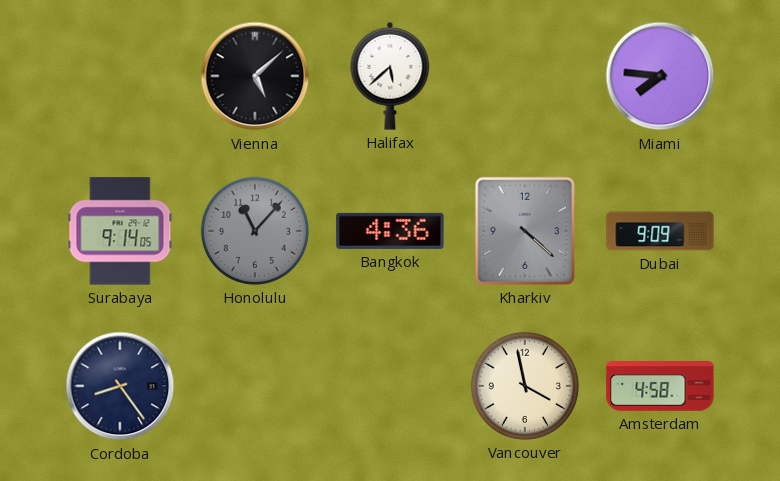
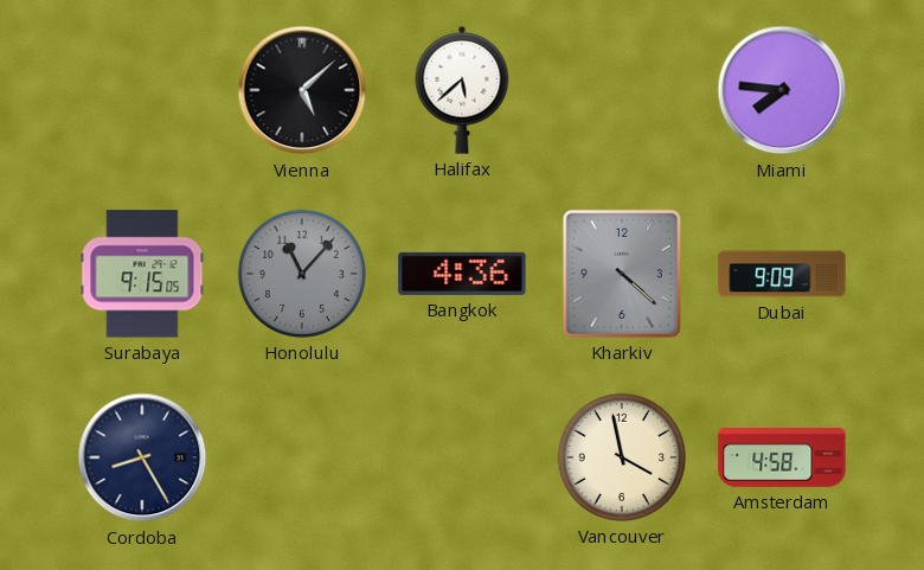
Surabaya: 9:14 -> 9:15 (142, 274)
Cordoba: 8:24 -> 8:25 (142, 457)
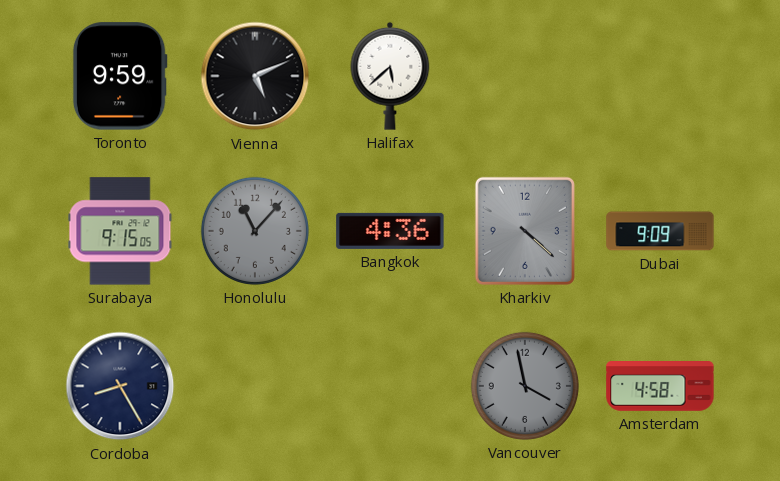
Toronto: none -> 9:59 (120, 76)
Vienna: 5:08 -> 5:11 (255, 76)
Miami: 7:46 -> none (782, 90)
Vancouver dial: cream -> grey (525, 386)
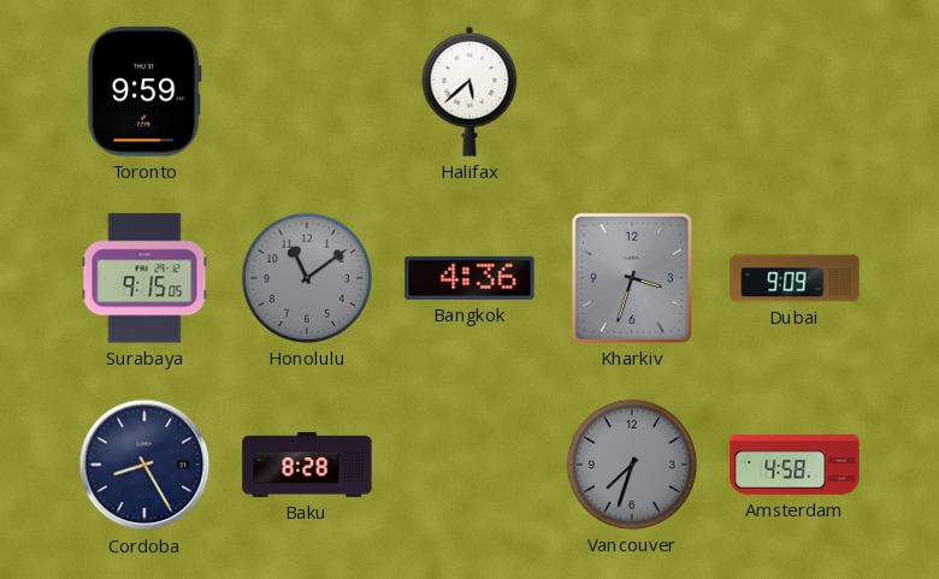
Vienna: 5:11 -> none (255, 76)
Honolulu: 11:07 -> 11:09 (307, 278)
Kharkiv: 4:22 -> 3:33 (632, 278)
Baku: none -> 8:28 (307, 465)
Vancouver: 3:58 -> 7:33 (632, 465)
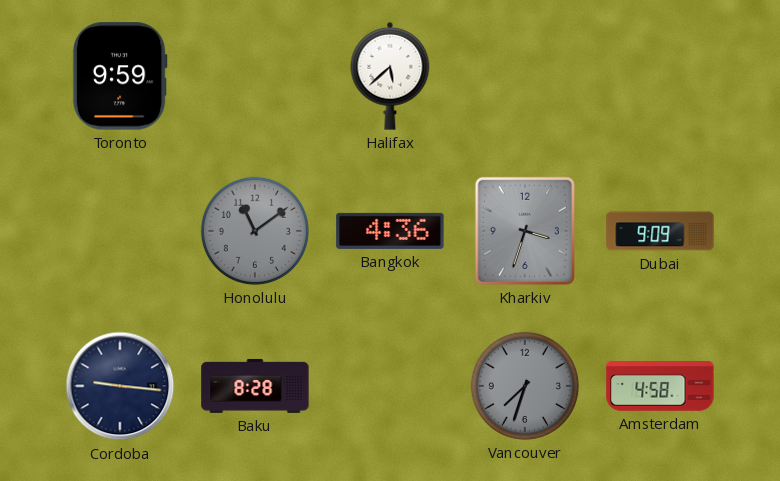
Surabaya: 9:15 -> none (144, 278)
Cordoba: 8:25 -> 9:16 (120, 386)
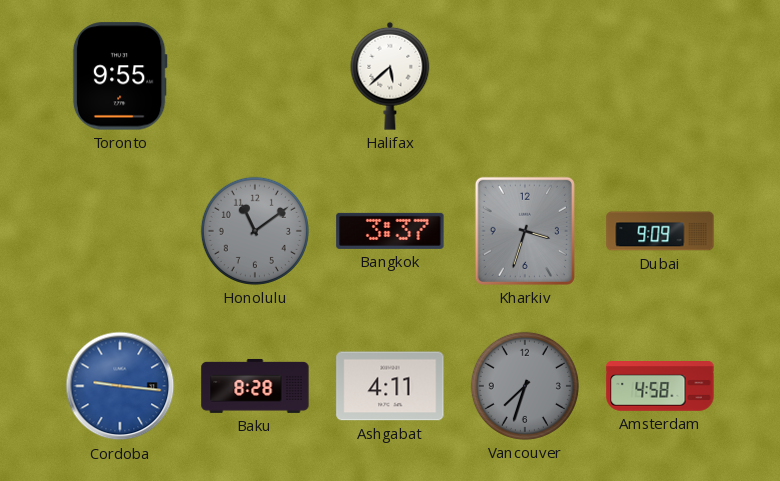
Toronto: 9:59 -> 9:55 (120, 76)
Bangkok: 4:36 -> 3:37 (390, 231)
Cordoba dial: navy -> blue (120, 386)
Ashgabat: none -> 4:11 (390, 386)
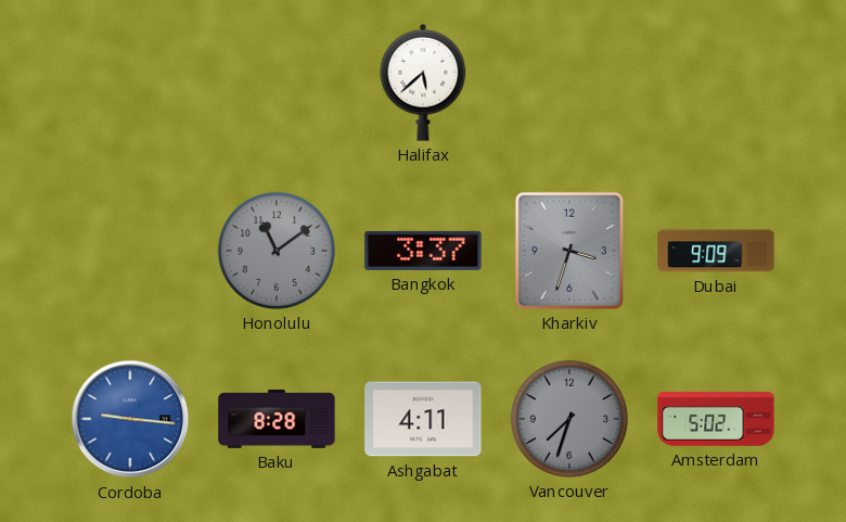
Toronto: 9:55 -> none (120, 76)
Amsterdam: 4:58 -> 5:02 (716, 420)
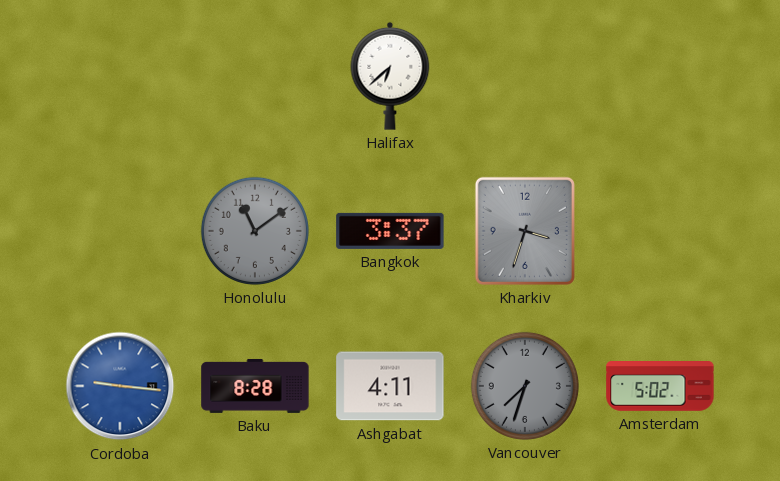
Halifax: 5:38 -> 6:38 (390, 76)
Dubai: 9:09 -> none (716, 251)
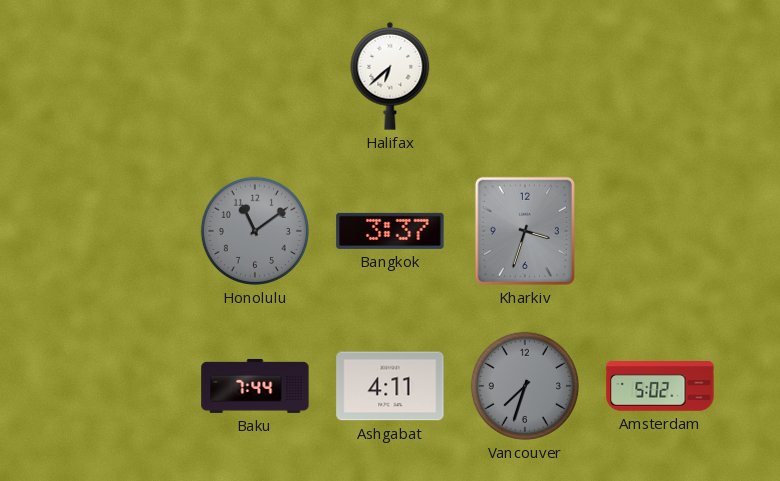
Cordoba: 9:16 -> none (120, 386)
Baku: 8:28 -> 7:44 (255, 386)
